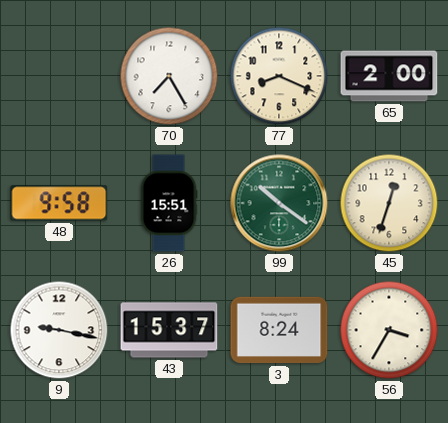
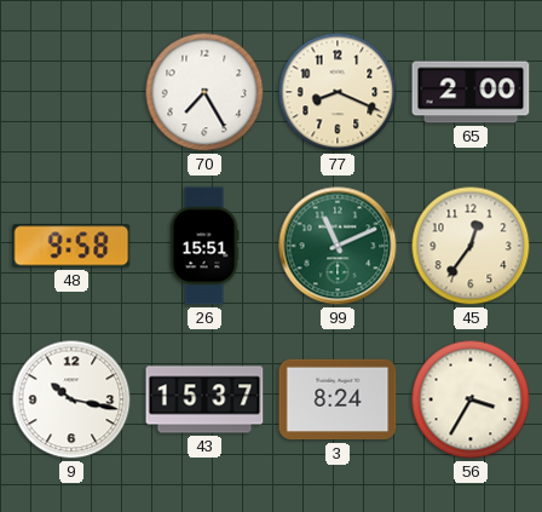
99: 10:21 -> 11:11 (338, 246)
45: 12:33 -> 12:36 (471, 246)
9: 9:17 -> 10:17 (71, 399)
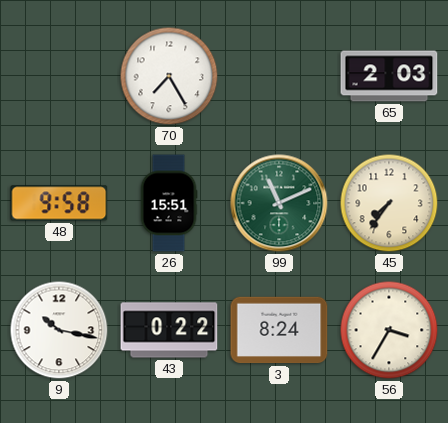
77: 8:19 -> none (338, 92)
65: 2:00 -> 2:03 (389, 76)
45: 12:36 -> 7:36 (389, 203)
43: 15:37 -> 0:22 (169, 330)
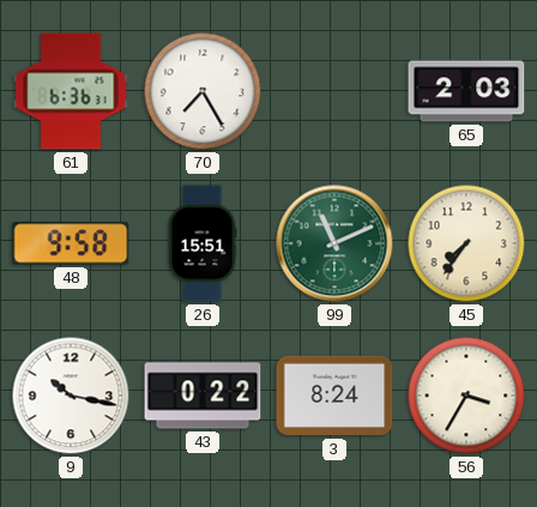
61: none -> 6:36 (71, 91)
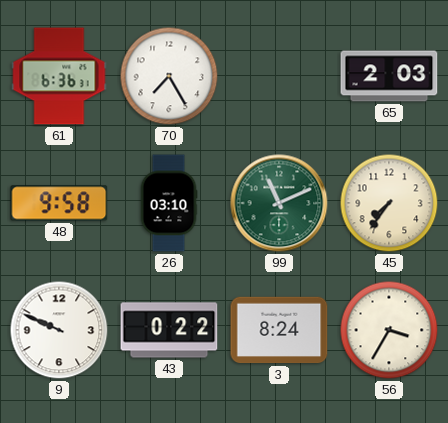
26: 15:51 -> 03:10 (169, 203)
9: 10:17 -> 9:49 (59, 330)
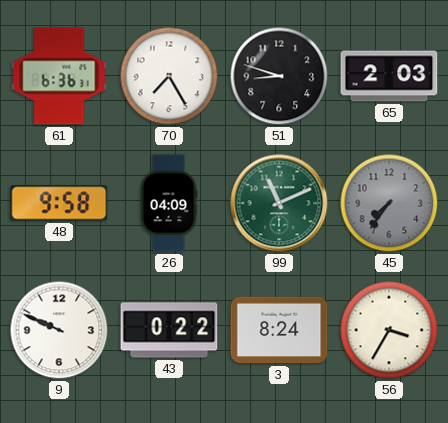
51: none -> 8:48 (279, 76)
26: 03:10 -> 04:09 (169, 203)
45 dial: cream -> grey (389, 203)
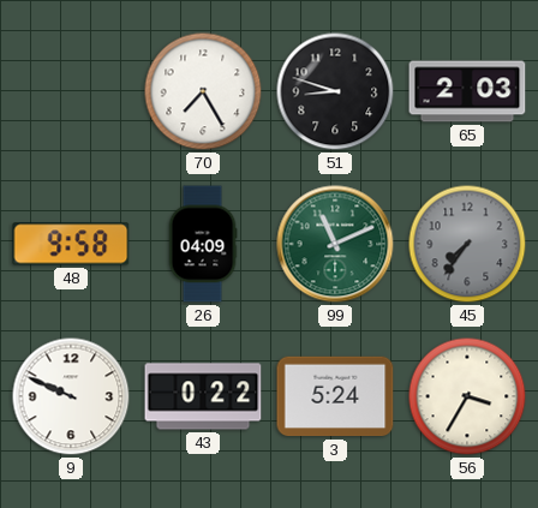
61: 6:36 -> none (59, 76)
3: 8:24 -> 5:24 (335, 396)
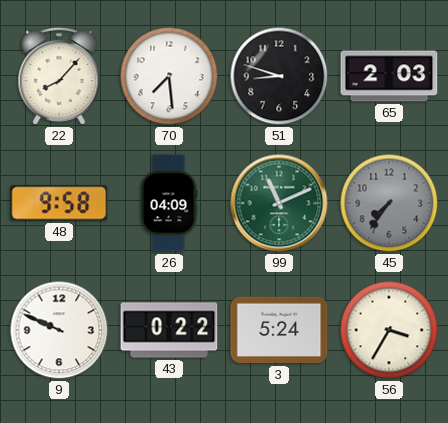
22: none -> 8:07 (59, 76)
70: 7:25 -> 7:29 (169, 76)
